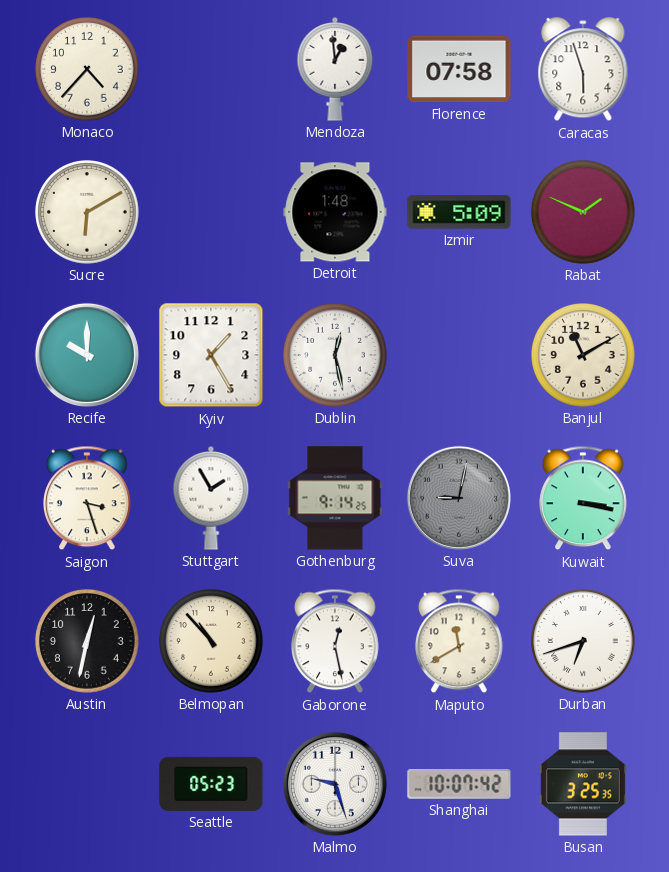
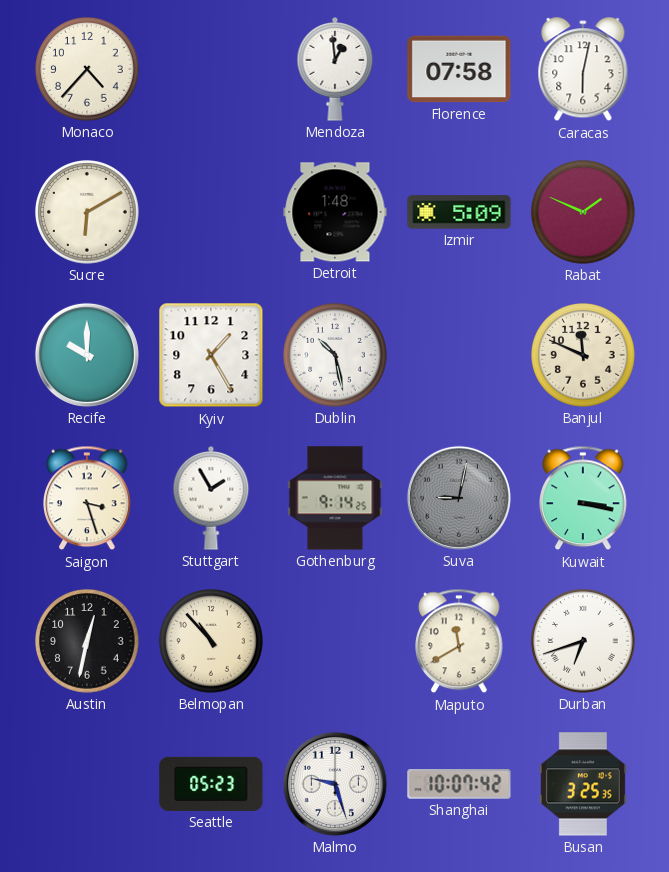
Caracas: 5:57 -> 6:02 (583, 70)
Dublin: 12:28 -> 10:28 (335, 355)
Banjul: 11:10 -> 11:49 (583, 355)
Gaborone: 12:28 -> none (336, 641)
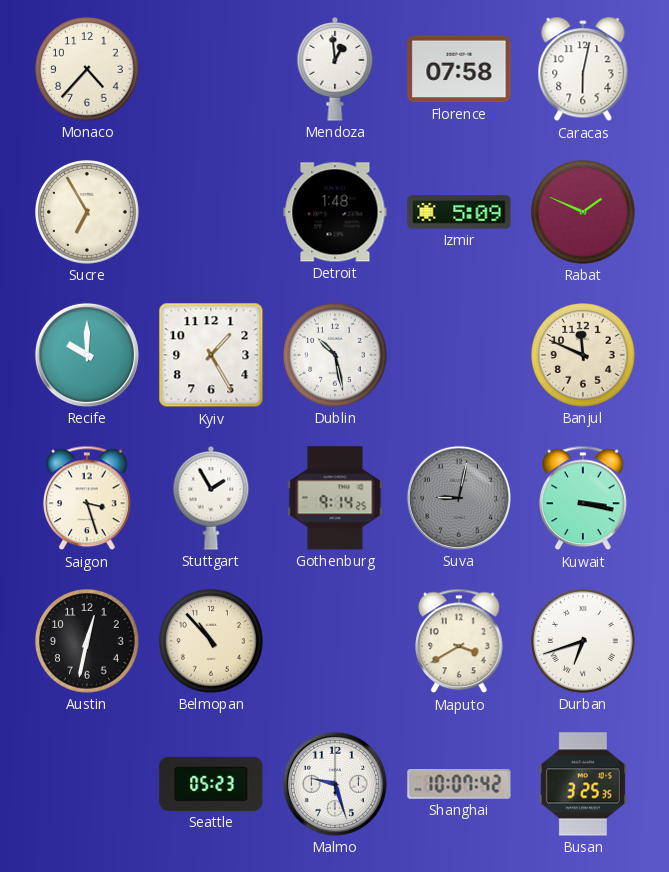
Sucre: 6:10 -> 6:55 (87, 212)
Maputo: 11:40 -> 3:40 (460, 641)
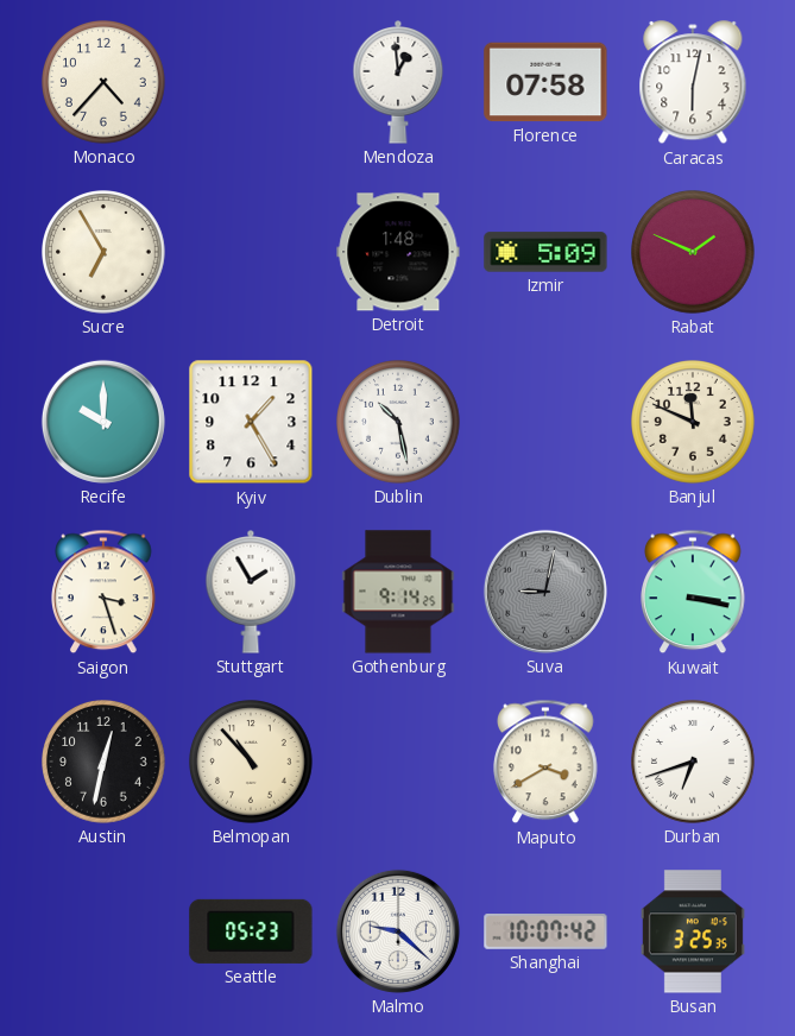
Malmo: 9:27 -> 9:22 (398, 931)
